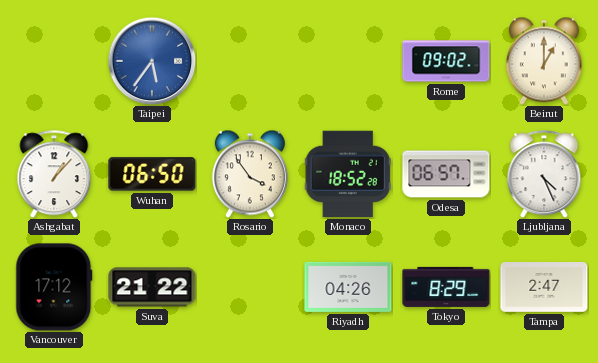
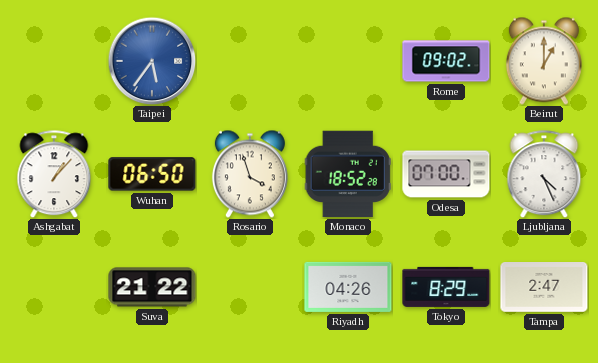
Rosario: 3:54 -> 3:57 (250, 174)
Odesa: 06:57 -> 07:00 (446, 174)
Vancouver: 17:12 -> none (54, 287)
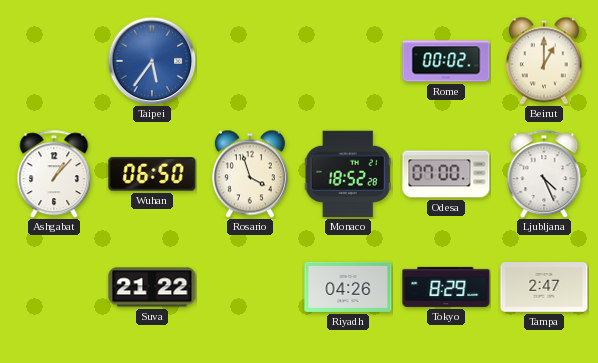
Rome: 09:02 -> 00:02 (446, 61)
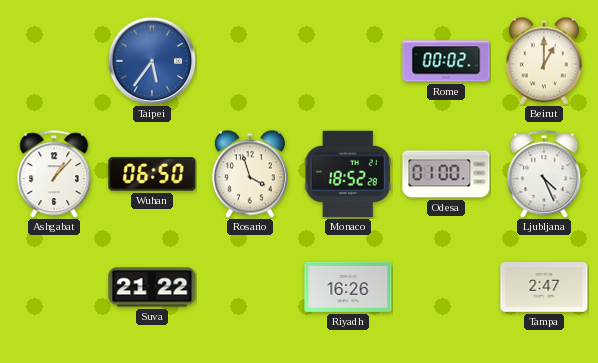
Odesa: 07:00 -> 01:00 (446, 174)
Riyadh: 04:26 -> 16:26 (348, 287)
Tokyo: 8:29 -> none (446, 287)
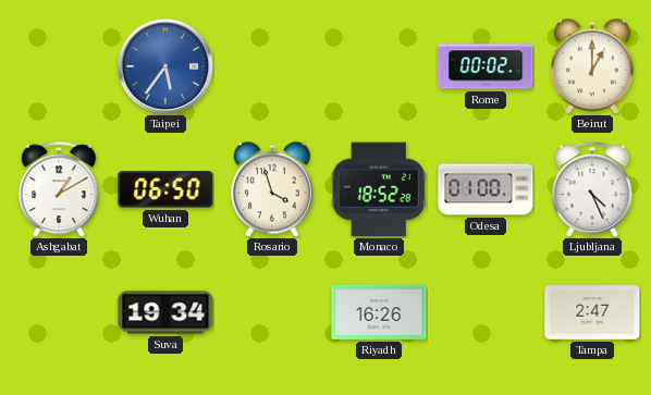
Ashgabat: 1:07 -> 1:10 (59, 189)
Suva: 21:22 -> 19:34 (165, 312)
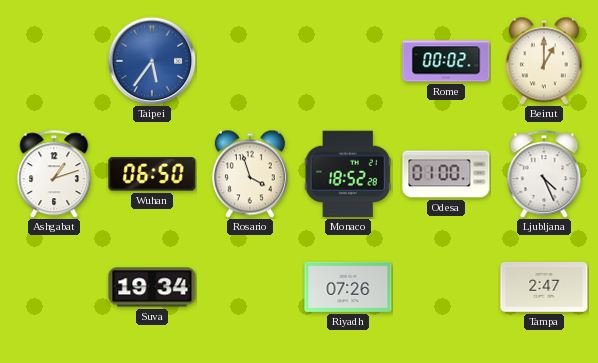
Ashgabat: 1:10 -> 1:12 (54, 174)
Riyadh: 16:26 -> 07:26 (348, 287)
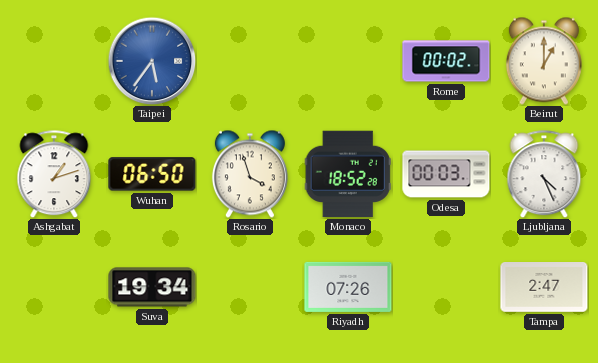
Odesa: 01:00 -> 00:03 (446, 174)
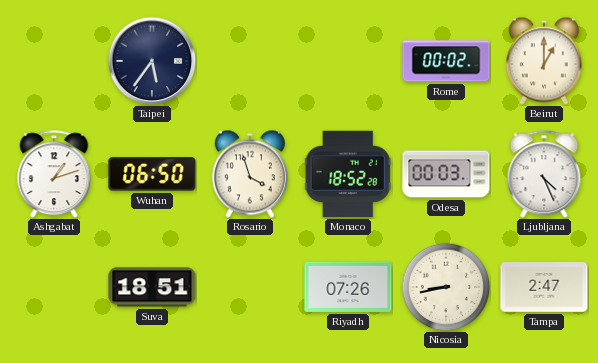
Taipei dial: blue -> navy (152, 61)
Suva: 19:34 -> 18:51 (152, 287)
Nicosia: none -> 8:43 (446, 287)
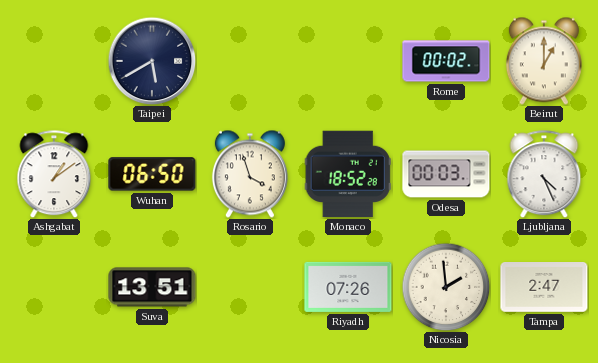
Taipei: 5:36 -> 5:40 (152, 61)
Ashgabat: 1:12 -> 1:09 (54, 174)
Suva: 18:51 -> 13:51 (152, 287)
Nicosia: 8:43 -> 1:59 (446, 287)
